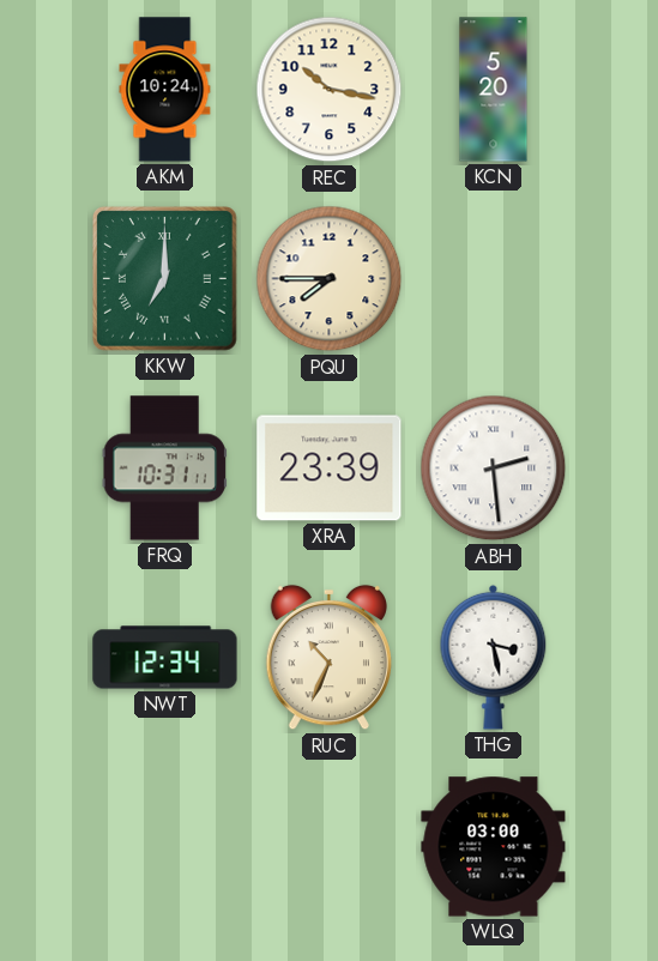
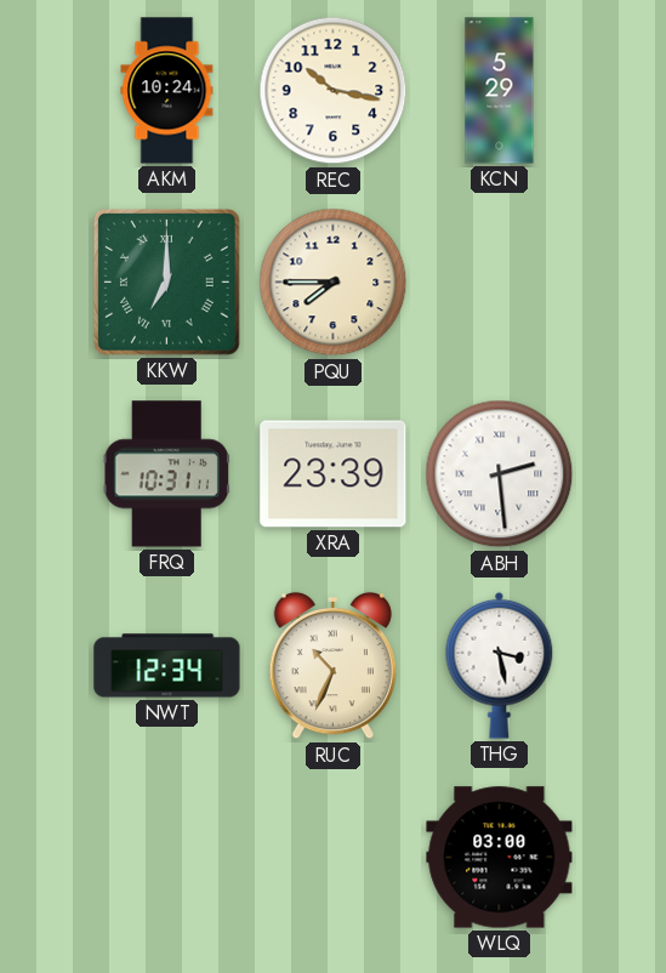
KCN: 5:20 -> 5:29 (500, 91)
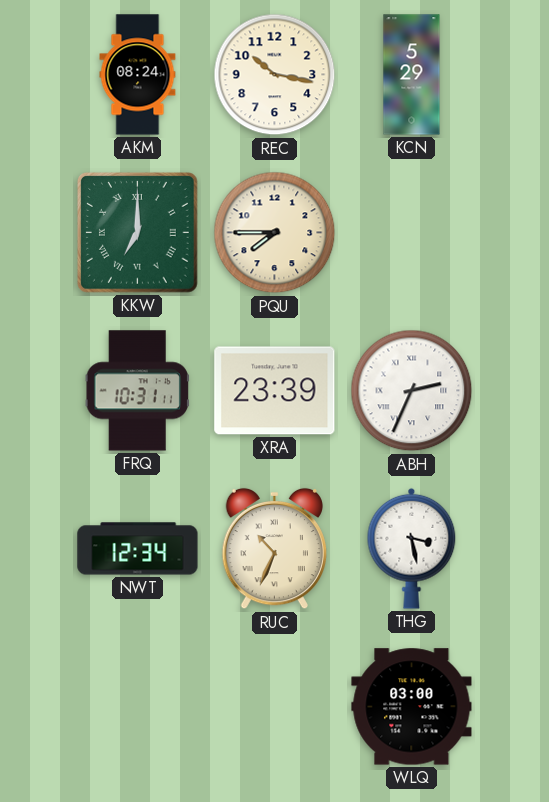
AKM: 10:24 -> 08:24 (138, 75)
ABH: 2:29 -> 2:34 (412, 391)
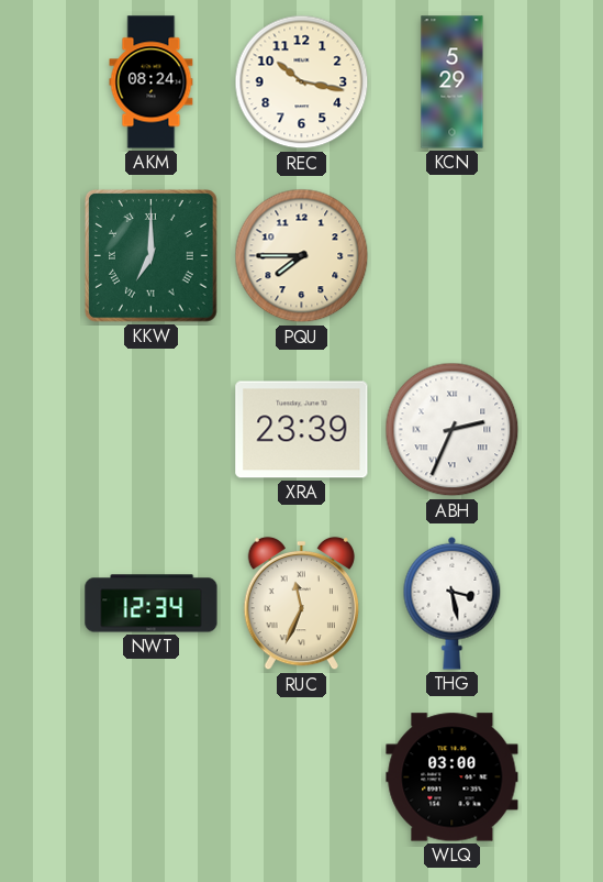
FRQ: 10:31 -> none (137, 391)
RUC: 10:34 -> 11:34 (301, 604)
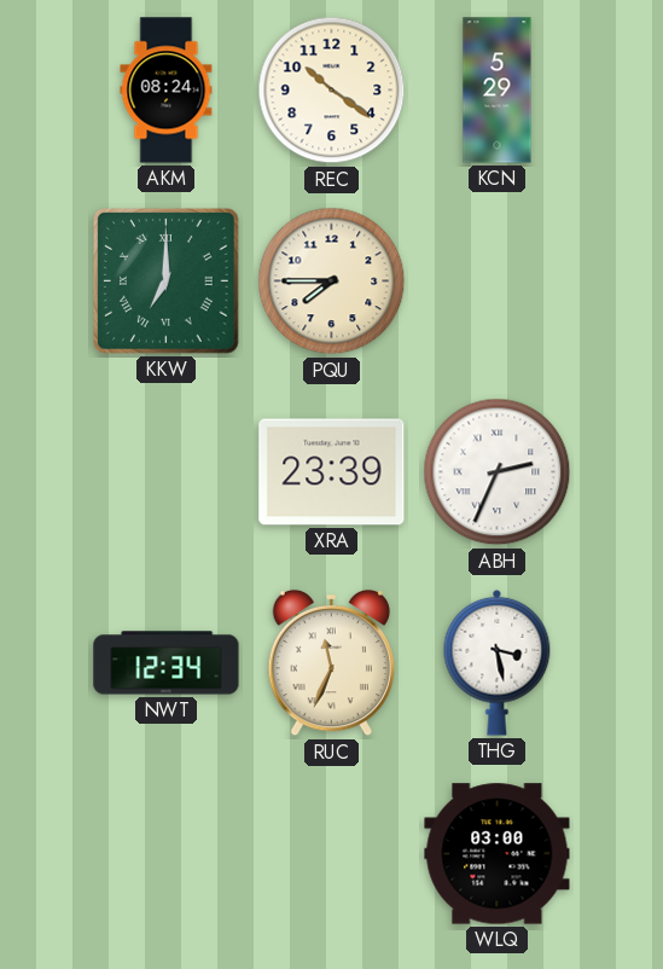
REC: 10:17 -> 10:21 (332, 91)
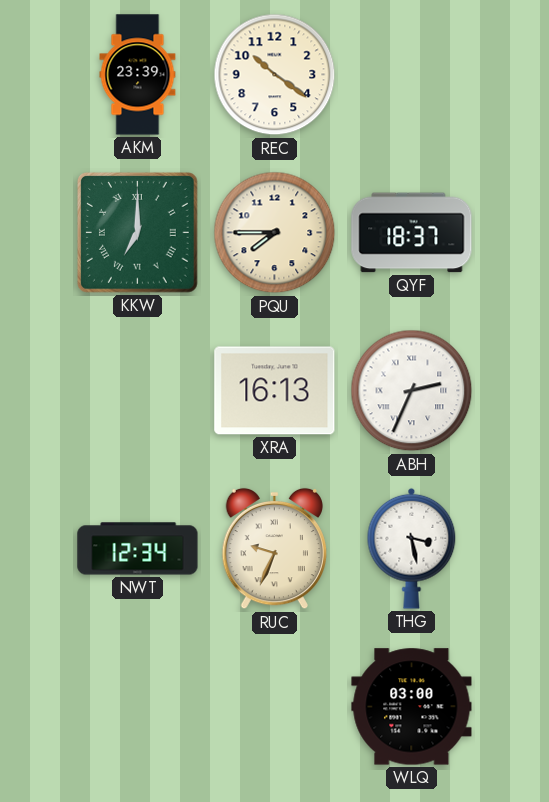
AKM: 08:24 -> 23:39 (138, 75)
KCN: 5:29 -> none (498, 91)
QYF: none -> 18:37 (412, 233)
XRA: 23:39 -> 16:13 (275, 391)
RUC: 11:34 -> 9:34 (274, 549)
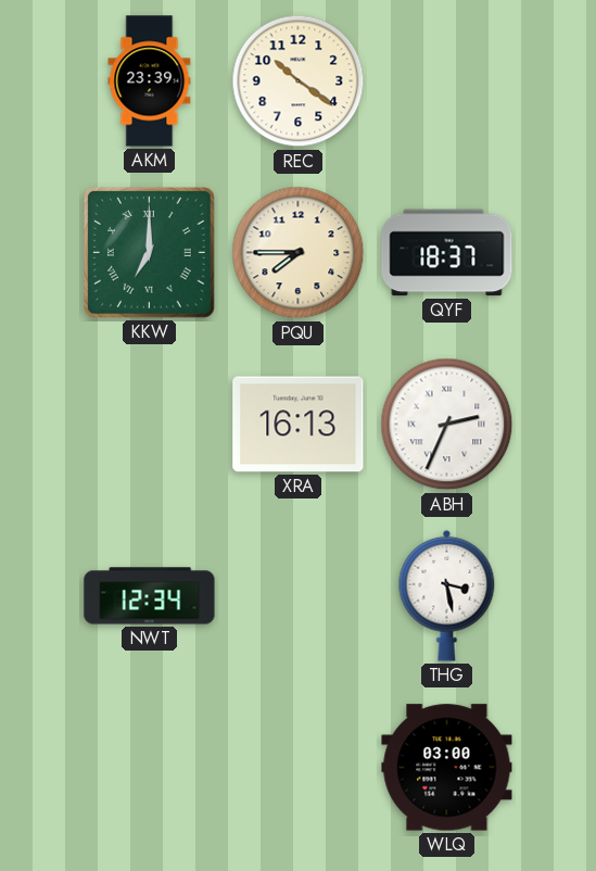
RUC: 9:34 -> none (274, 549)
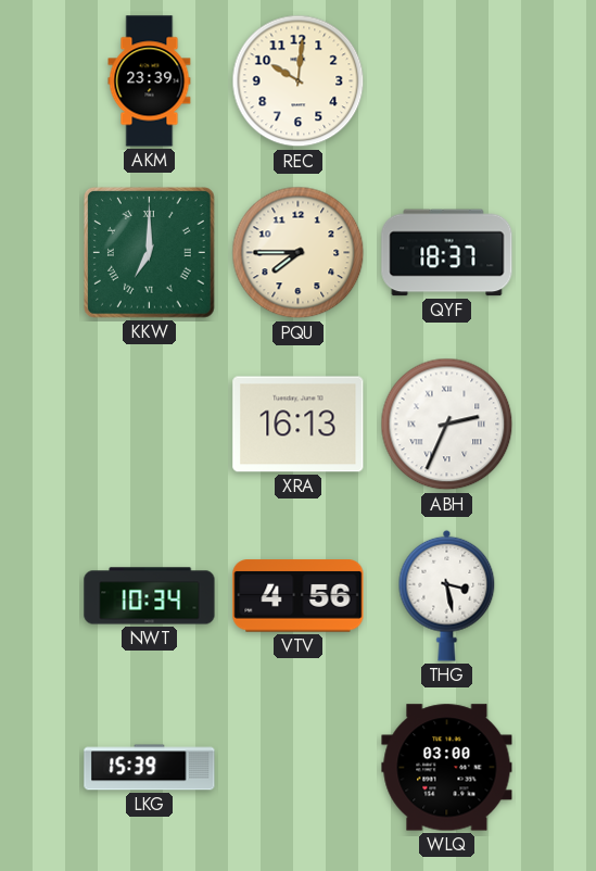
REC: 10:21 -> 10:01 (299, 81)
NWT: 12:34 -> 10:34 (150, 596)
VTV: none -> 4:56 (299, 596)
LKG: none -> 15:39 (150, 768)
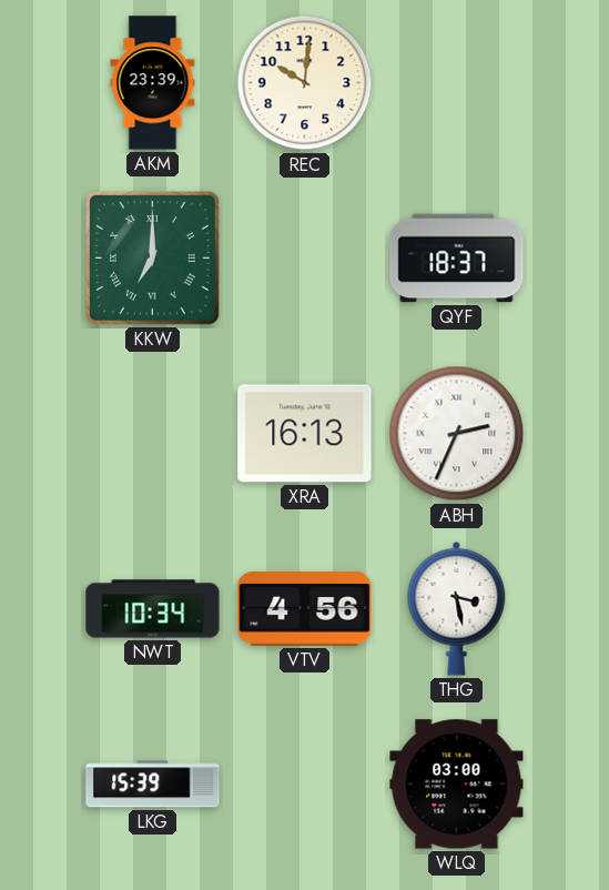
PQU: 7:45 -> none (299, 253)
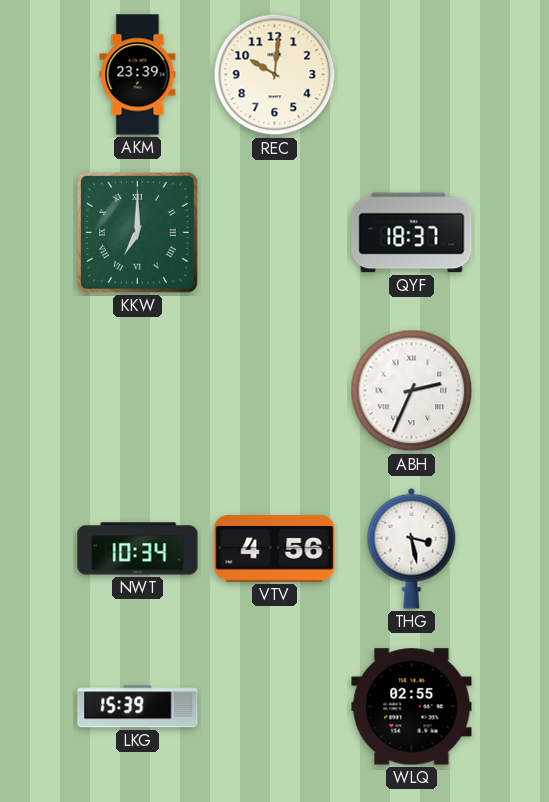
XRA: 16:13 -> none (305, 434)
WLQ: 03:00 -> 02:55 (412, 707)
